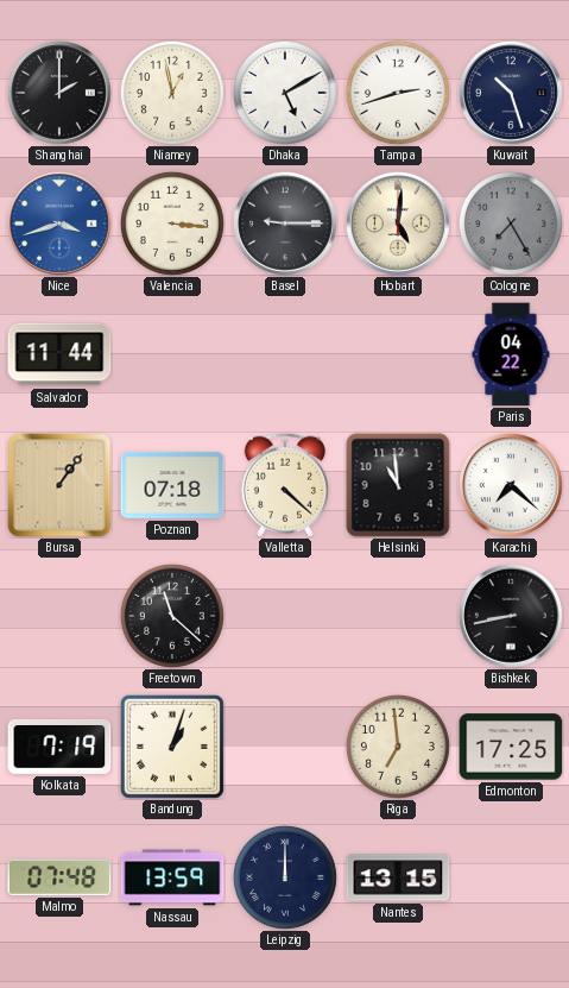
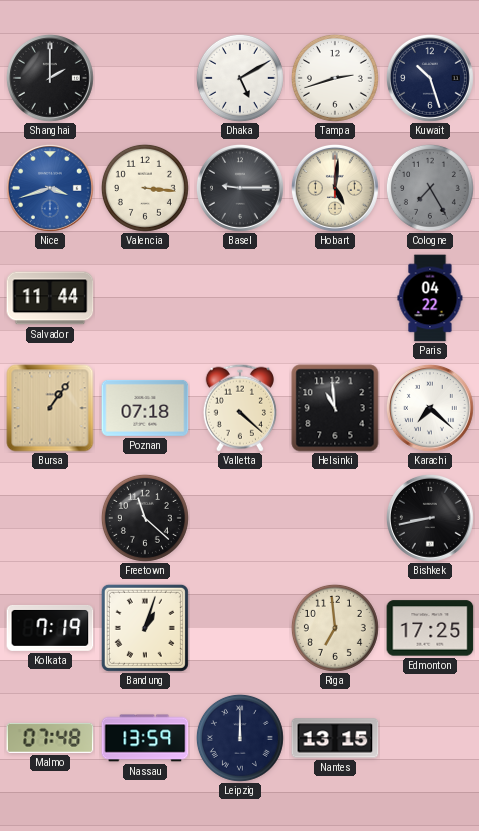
Niamey: 12:58 -> none (172, 93)
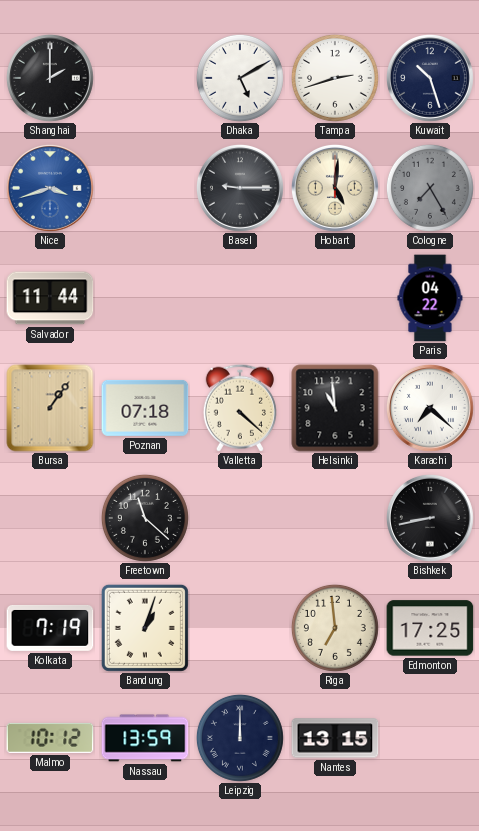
Valencia: 3:16 -> none (145, 188)
Malmo: 07:48 -> 10:12 (50, 738)
